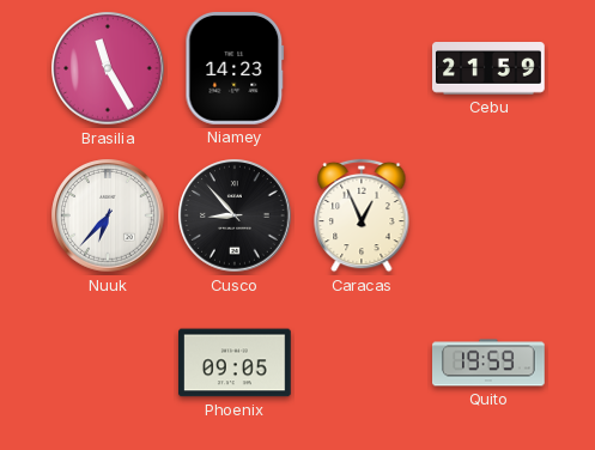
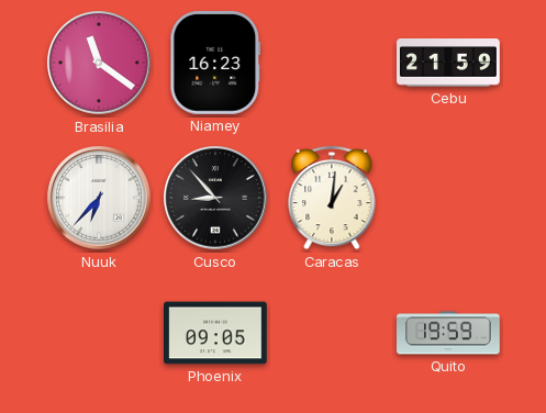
Brasilia: 11:25 -> 11:21 (99, 63)
Niamey: 14:23 -> 16:23 (215, 64)
Caracas: 12:56 -> 1:01 (332, 198)
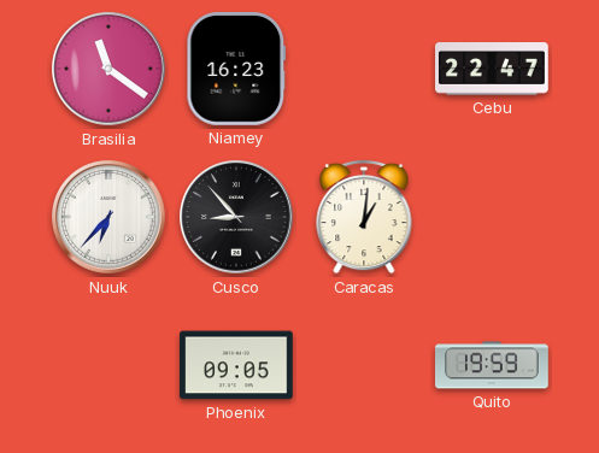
Cebu: 21:59 -> 22:47 (492, 70)
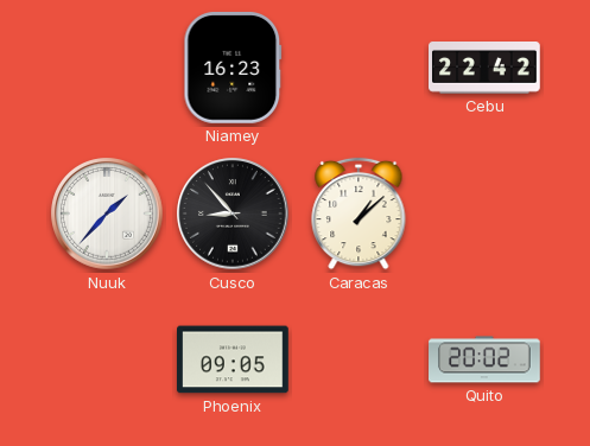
Brasilia: 11:21 -> none (108, 69)
Cebu: 22:47 -> 22:42 (484, 69)
Nuuk: 6:37 -> 1:37 (107, 214)
Caracas: 1:01 -> 1:08 (359, 214)
Quito: 19:59 -> 20:02 (486, 359)
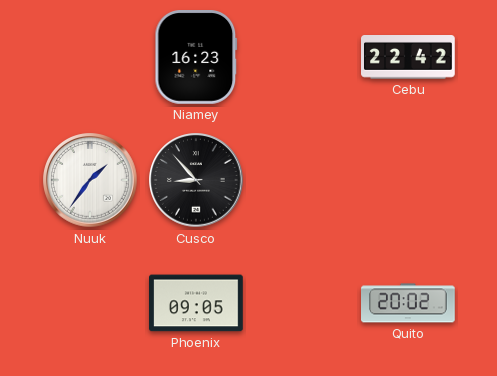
Nuuk: 1:37 -> 1:36 (90, 180)
Caracas: 1:08 -> none (359, 214)
